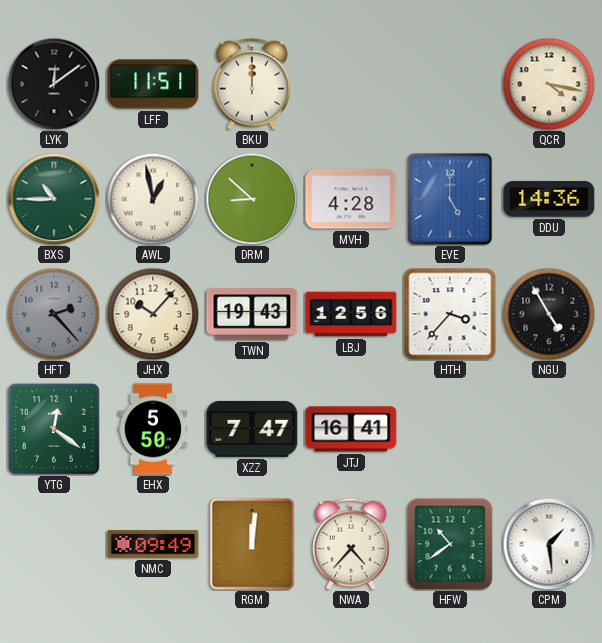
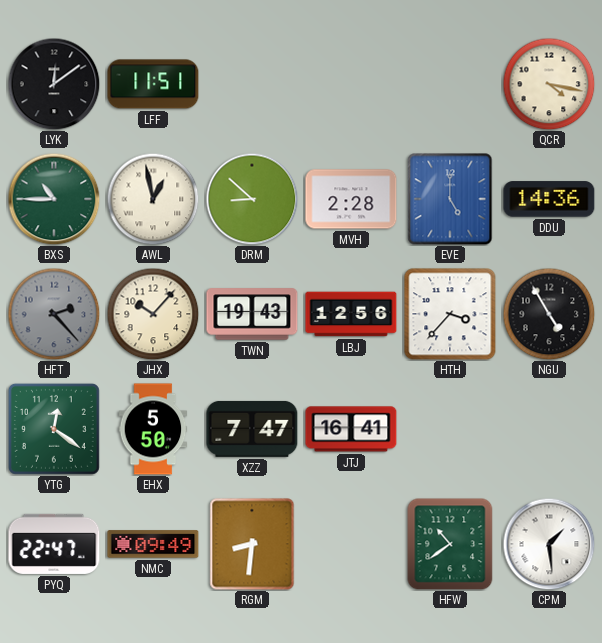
BKU: 12:00 -> none (252, 84)
MVH: 4:28 -> 2:28 (351, 199)
PYQ: none -> 22:47 (54, 544)
RGM: 12:01 -> 8:31 (252, 544)
NWA: 4:37 -> none (351, 544)
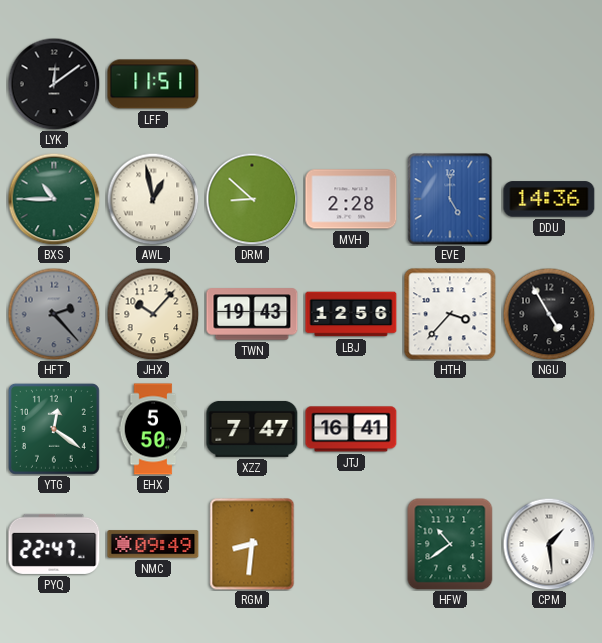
QCR: 4:17 -> none (549, 84)
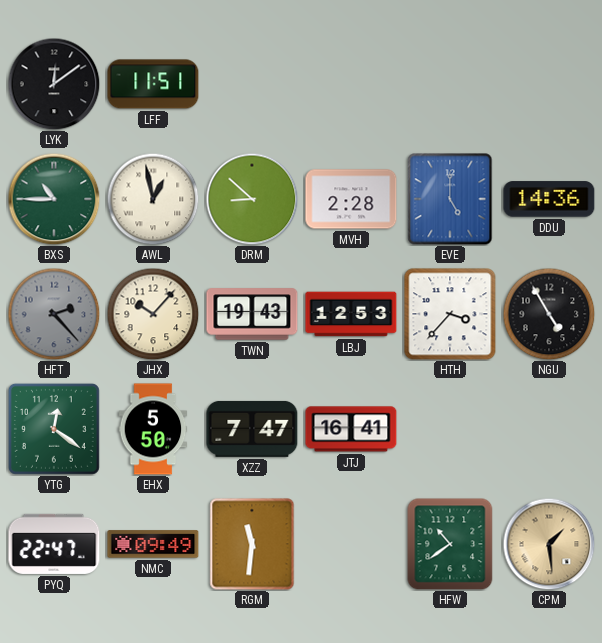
LBJ: 12:56 -> 12:53 (351, 314)
RGM: 8:31 -> 11:31 (252, 544)
CPM dial: white -> champagne (549, 544)
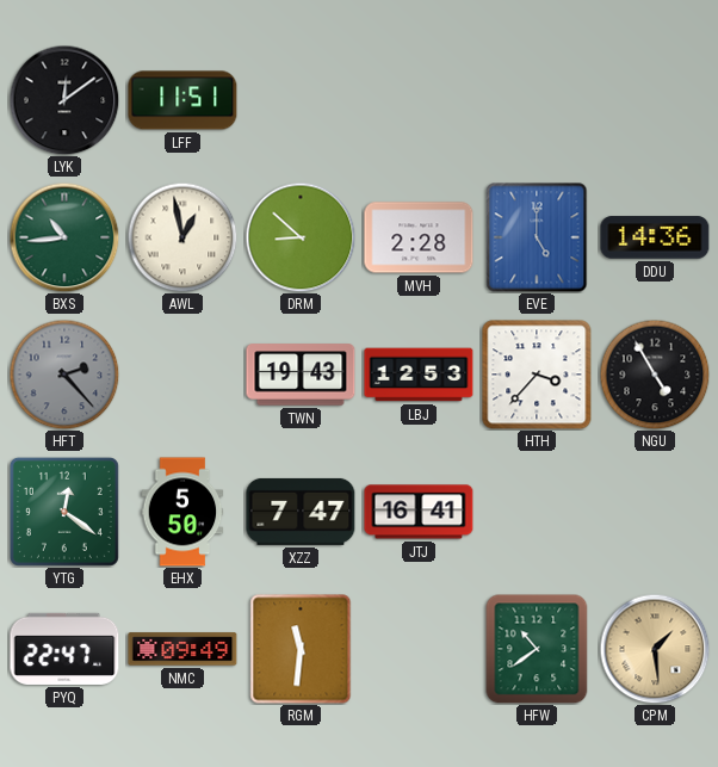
BXS: 10:45 -> 10:44 (64, 237)
JHX: 10:07 -> none (153, 314)
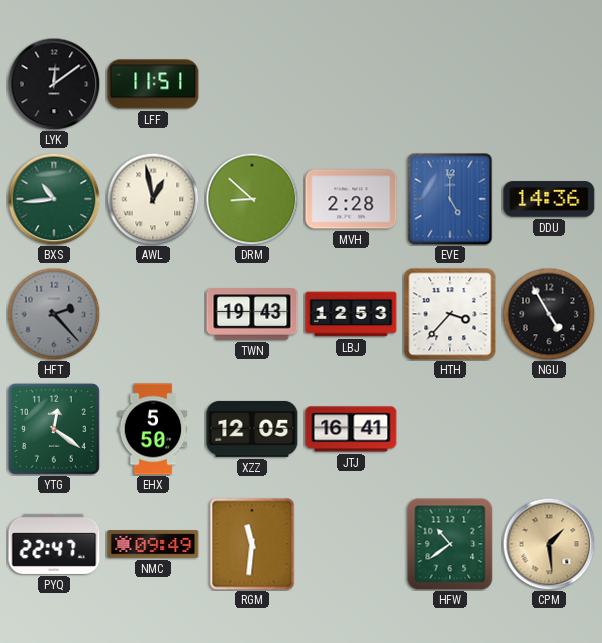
XZZ: 7:47 -> 12:05 (252, 429)
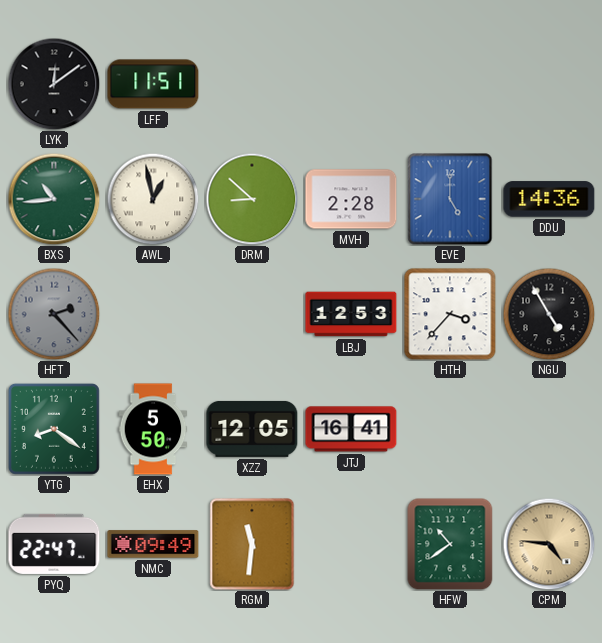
TWN: 19:43 -> none (252, 314)
YTG: 12:21 -> 8:21 (54, 429)
CPM: 1:29 -> 4:46 (549, 544)
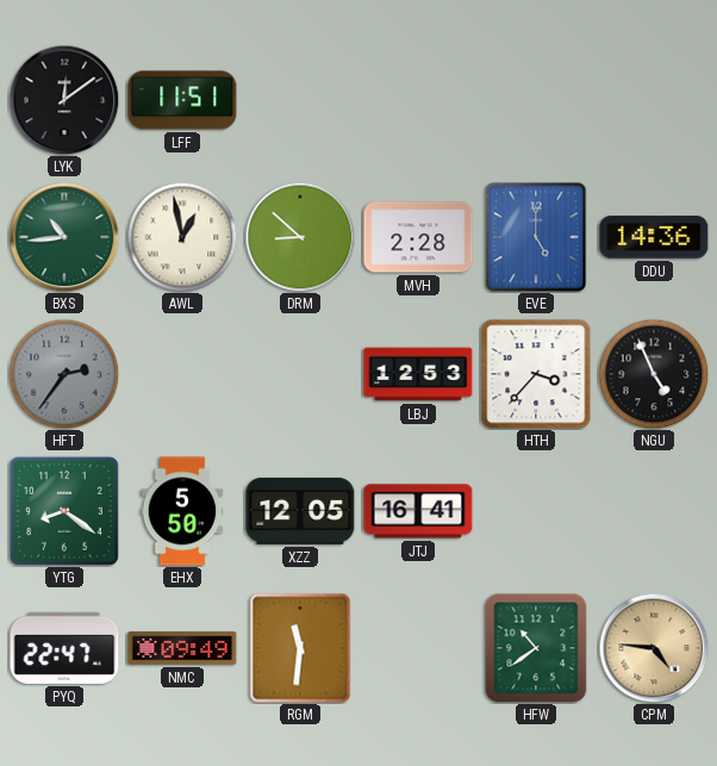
HFT: 2:23 -> 2:36 (64, 374)
NGU: 4:55 -> 4:56 (654, 374)
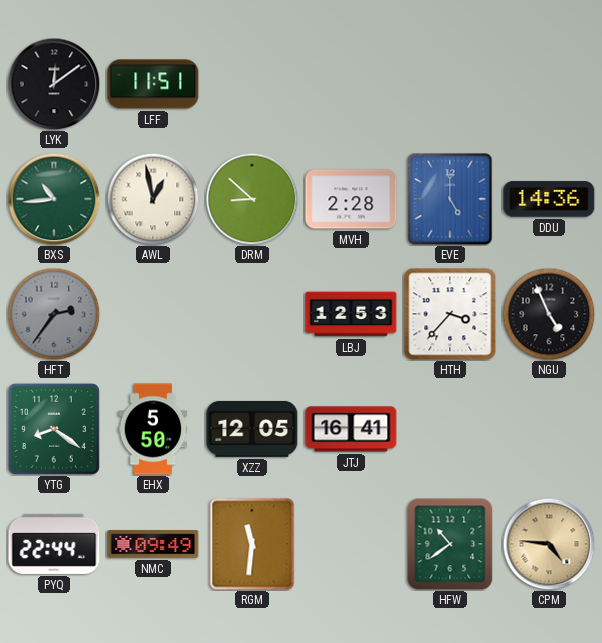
PYQ: 22:47 -> 22:44 (54, 544)
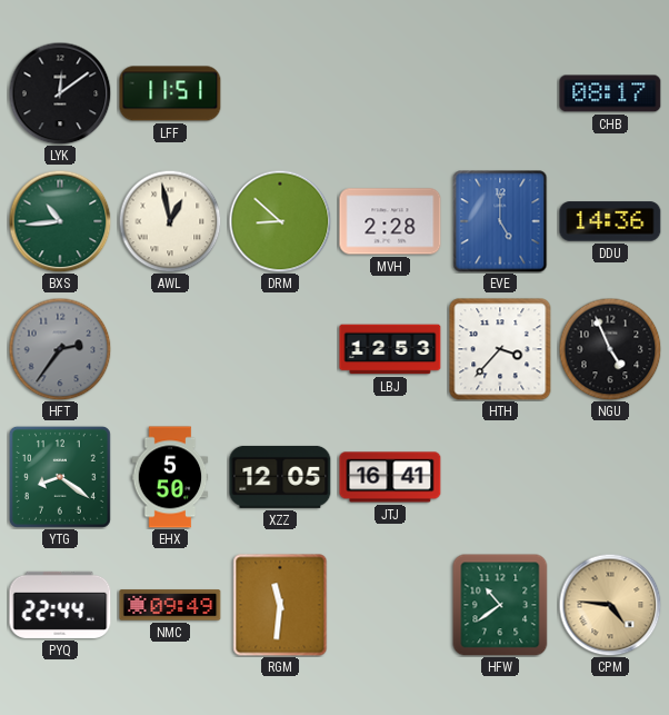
CHB: none -> 08:17 (610, 93)
